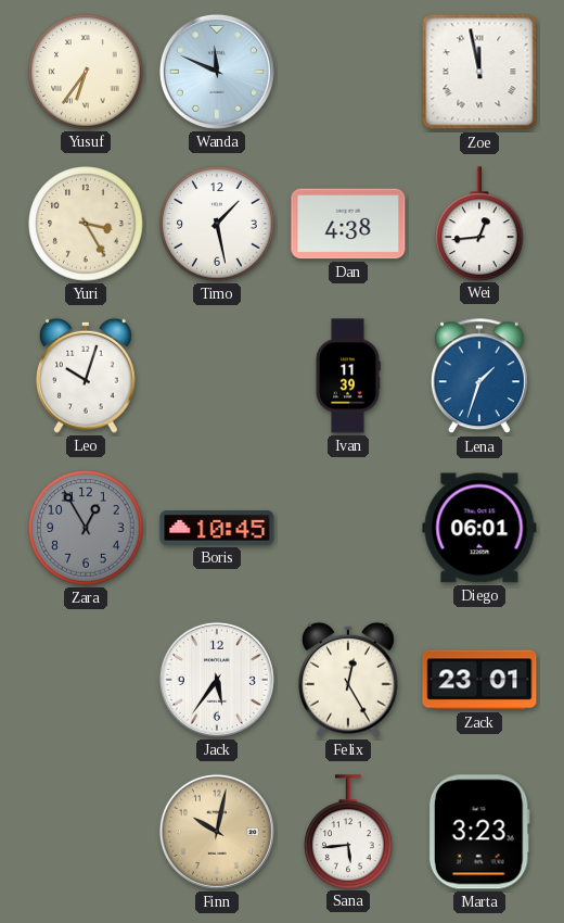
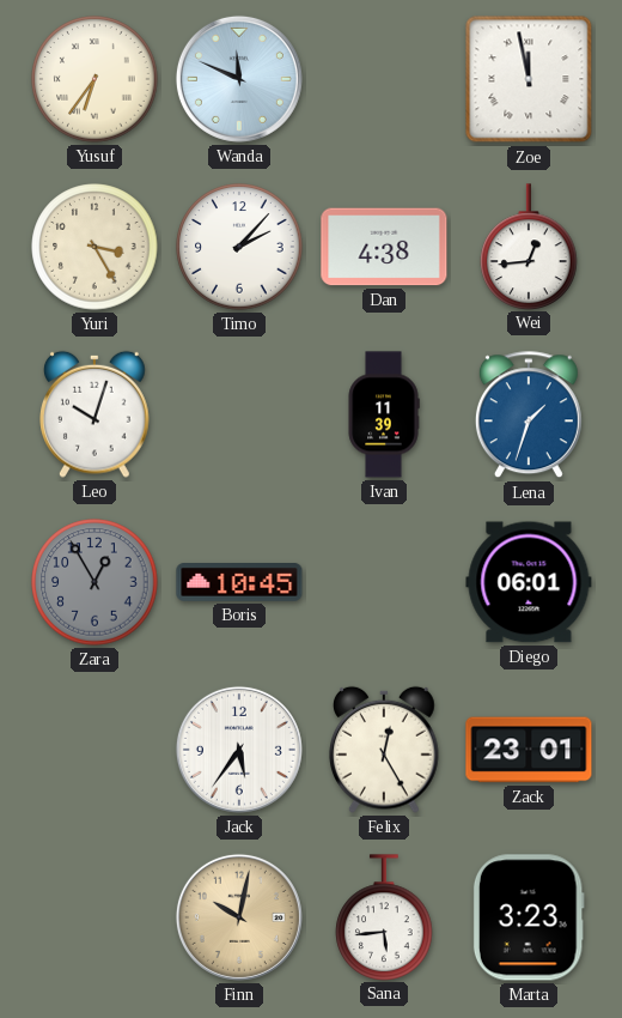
Timo: 1:28 -> 2:07 (239, 247)
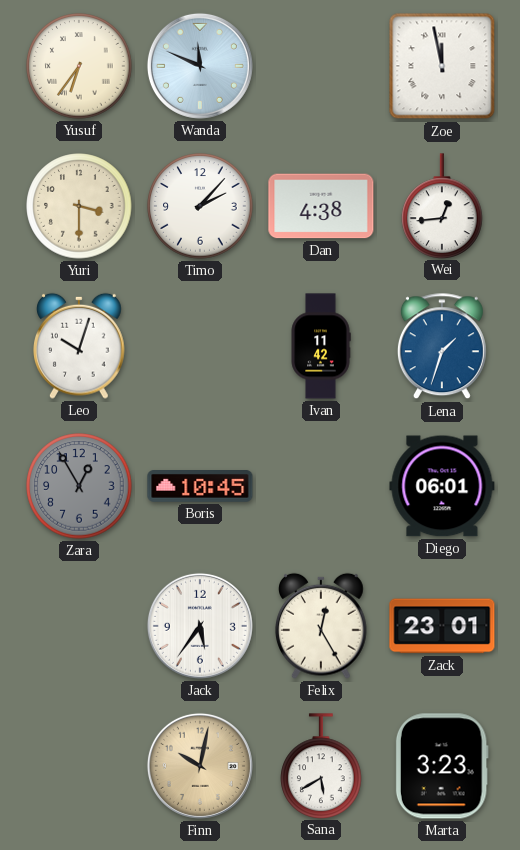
Yuri: 3:25 -> 3:30 (79, 206)
Ivan: 11:39 -> 11:42 (321, 346)
Sana: 5:44 -> 5:40 (321, 766)
